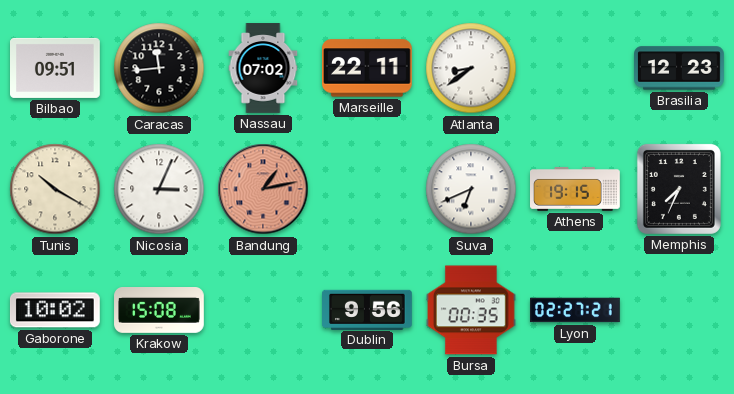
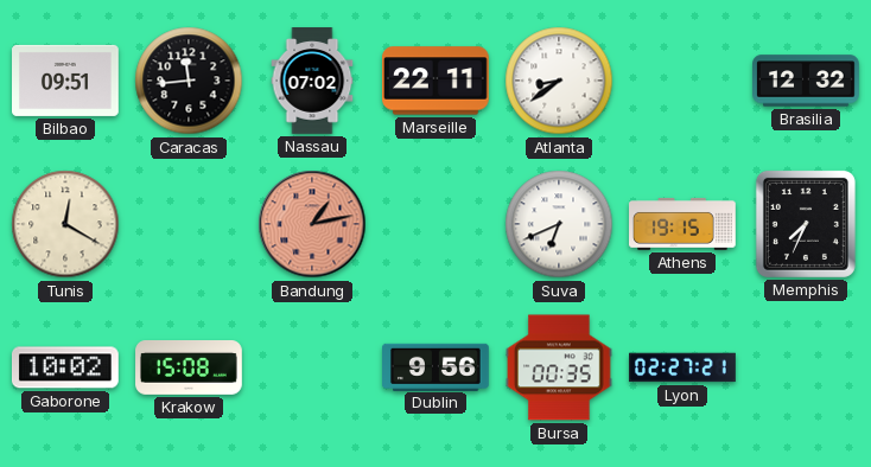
Brasilia: 12:23 -> 12:32 (806, 81)
Tunis: 10:20 -> 12:20 (65, 224)
Nicosia: 3:04 -> none (159, 189)
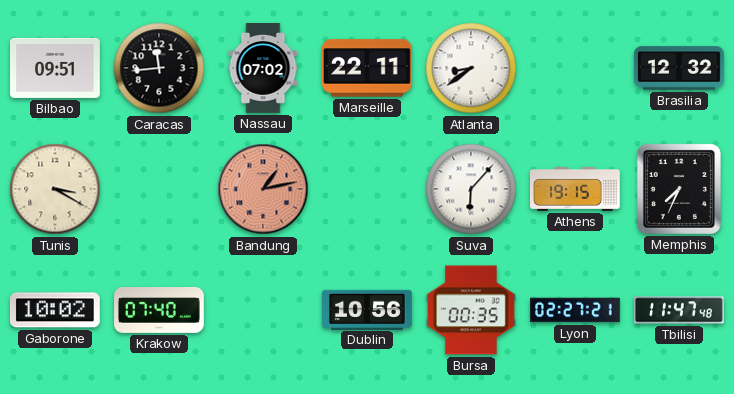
Tunis: 12:20 -> 3:20 (55, 189)
Suva: 6:41 -> 6:07 (471, 189)
Krakow: 15:08 -> 07:40 (159, 311)
Dublin: 9:56 -> 10:56 (368, 309)
Tbilisi: none -> 11:47 (680, 310)
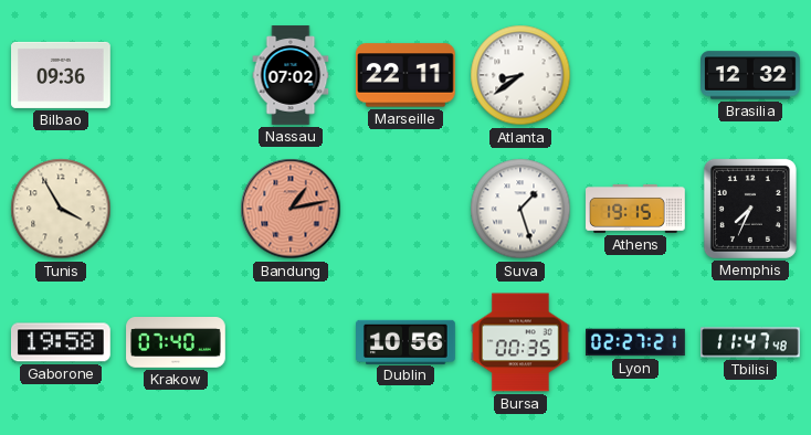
Bilbao: 09:51 -> 09:36 (62, 75)
Caracas: 11:44 -> none (159, 68)
Tunis: 3:20 -> 3:55 (61, 209)
Suva: 6:07 -> 1:27 (520, 209)
Gaborone: 10:02 -> 19:58 (61, 342)
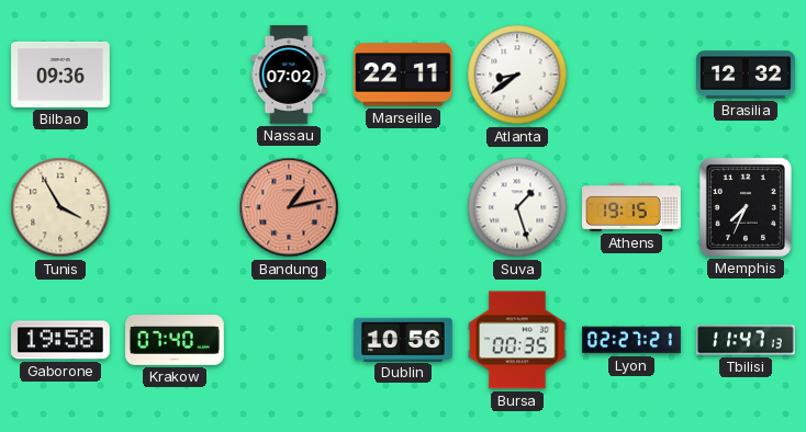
Tbilisi: 11:47:48 -> 11:47:13 (747, 340)
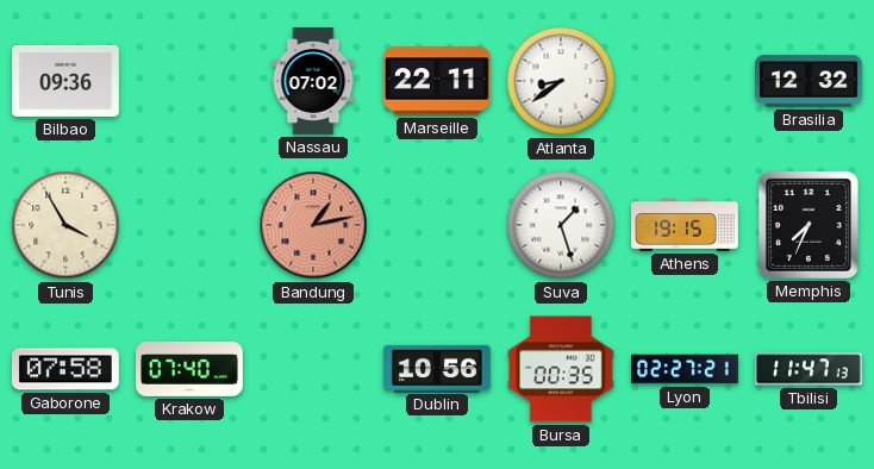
Gaborone: 19:58 -> 07:58 (65, 369)
